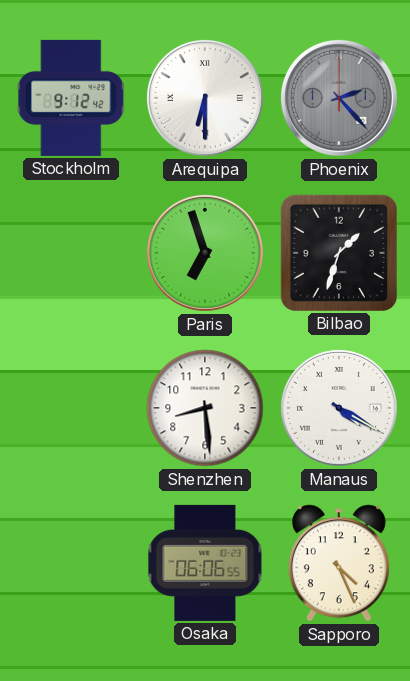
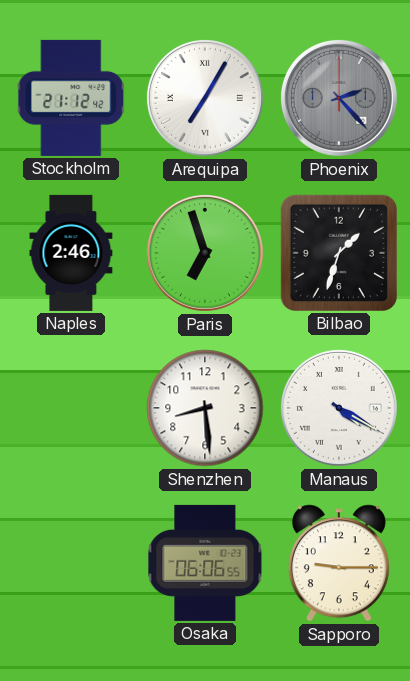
Stockholm: 9:12 -> 21:12 (71, 98)
Arequipa: 6:30 -> 7:05 (205, 98)
Naples: none -> 2:46 (71, 253)
Sapporo: 4:26 -> 9:15 (339, 563)
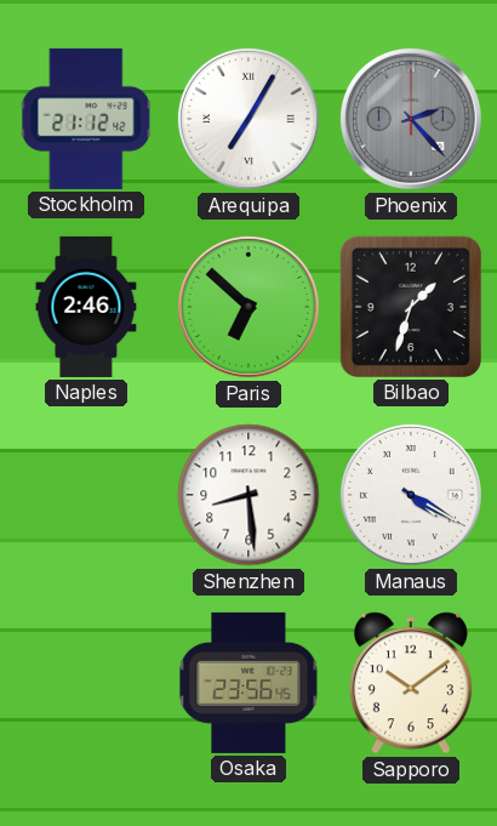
Paris: 6:57 -> 6:52 (248, 307)
Osaka: 06:06 -> 23:56 (248, 683)
Sapporo: 9:15 -> 10:09 (411, 683)
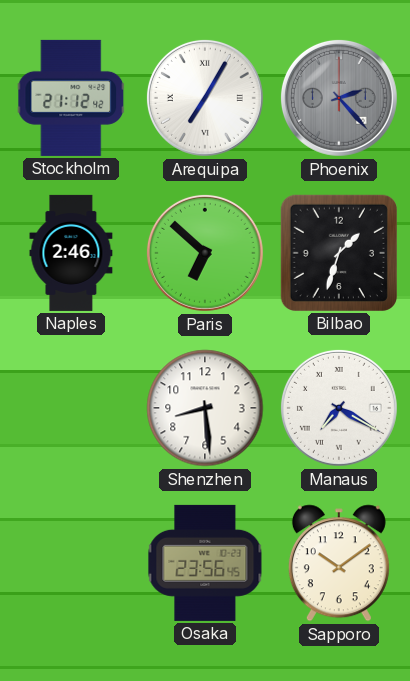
Manaus: 4:20 -> 7:20 (339, 408)
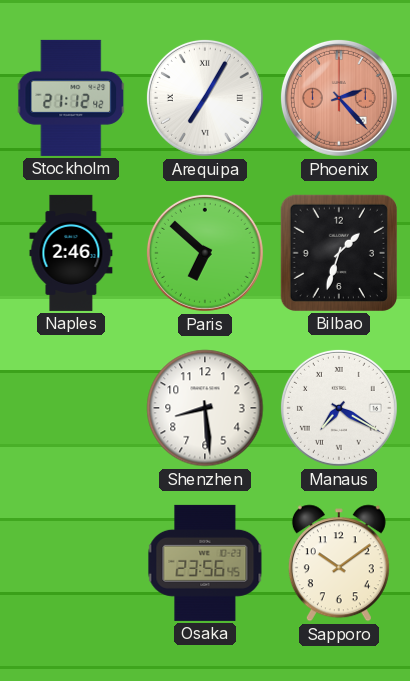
Phoenix dial: grey -> salmon (339, 98)
